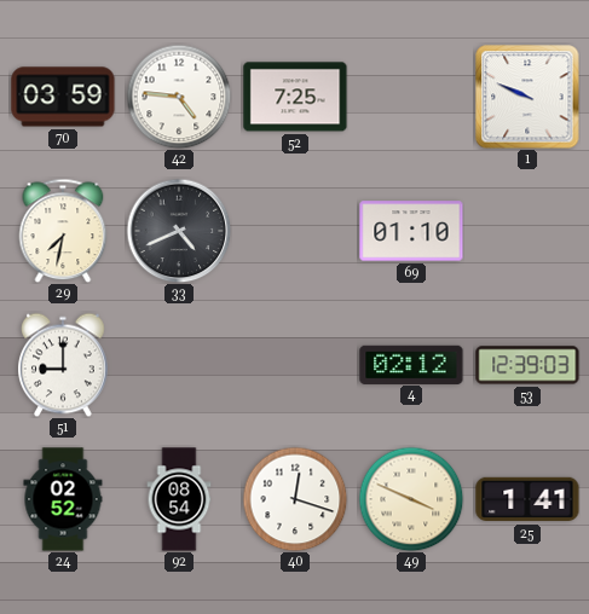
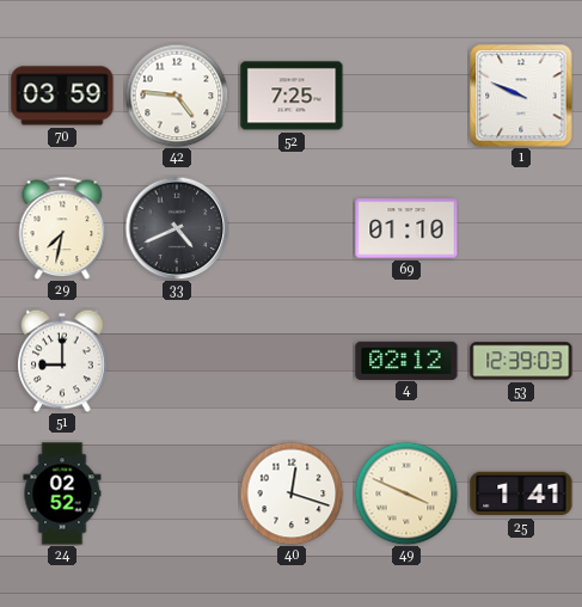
92: 08:54 -> none (179, 499)
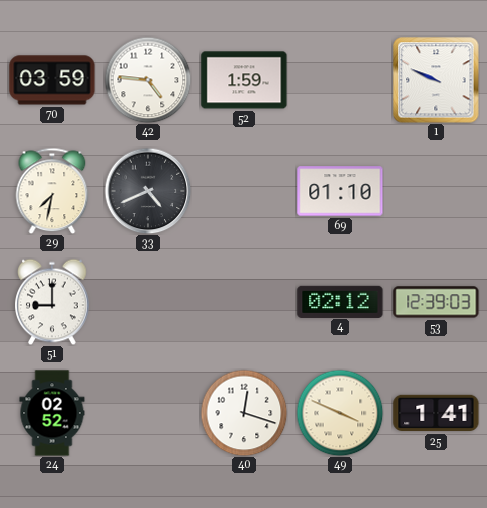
52: 7:25 -> 1:59 (244, 80)
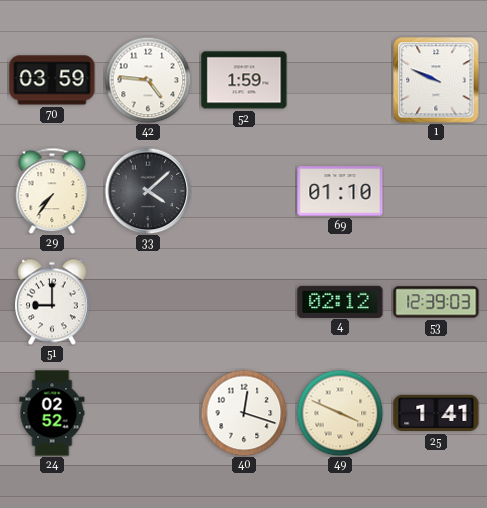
29: 7:32 -> 7:36 (52, 191)
33: 4:41 -> 4:08 (148, 191)
